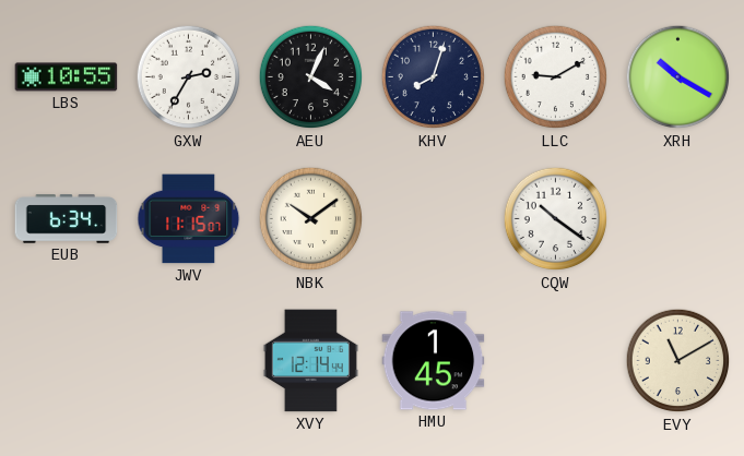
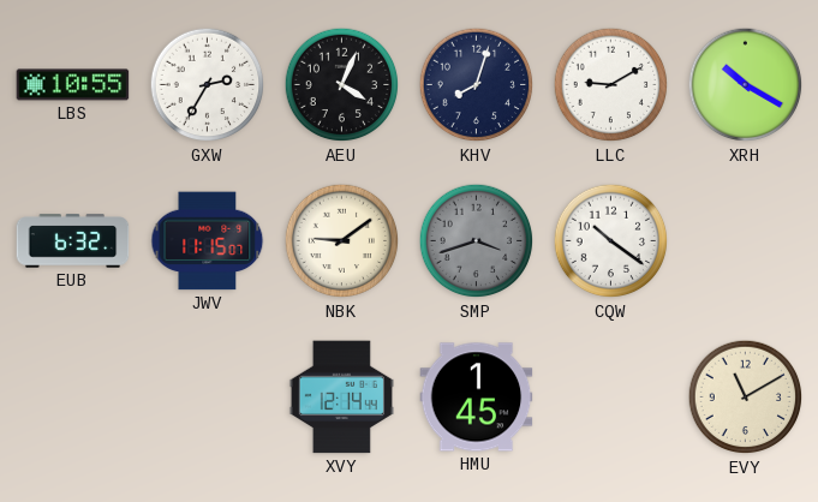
EUB: 6:34 -> 6:32 (73, 241)
NBK: 10:09 -> 9:09 (342, 241)
SMP: none -> 3:42 (477, 241)
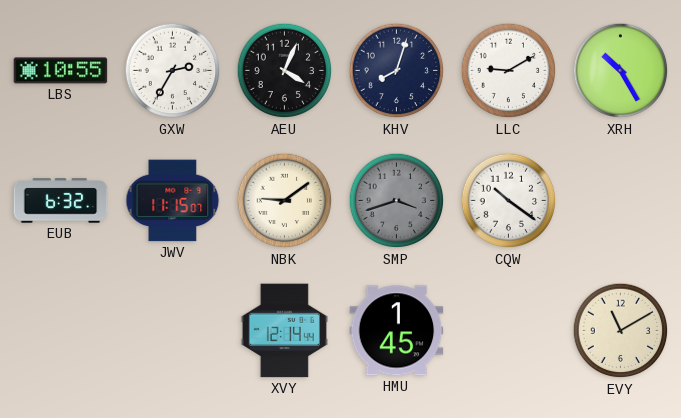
XRH: 10:20 -> 10:25 (621, 71)
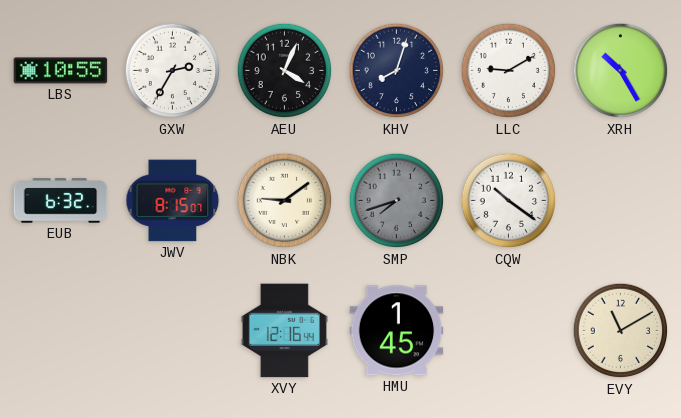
JWV: 11:15 -> 8:15 (173, 201)
SMP: 3:42 -> 7:42 (397, 201)
XVY: 12:14 -> 12:16 (284, 331)
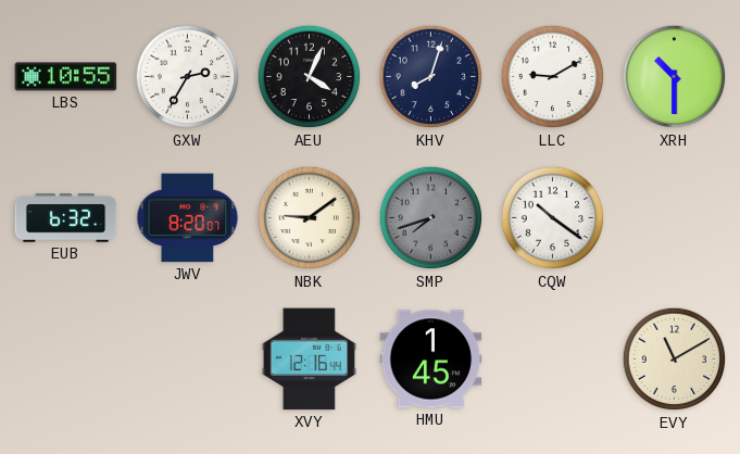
XRH: 10:25 -> 10:30 (675, 77)
JWV: 8:15 -> 8:20 (188, 218)
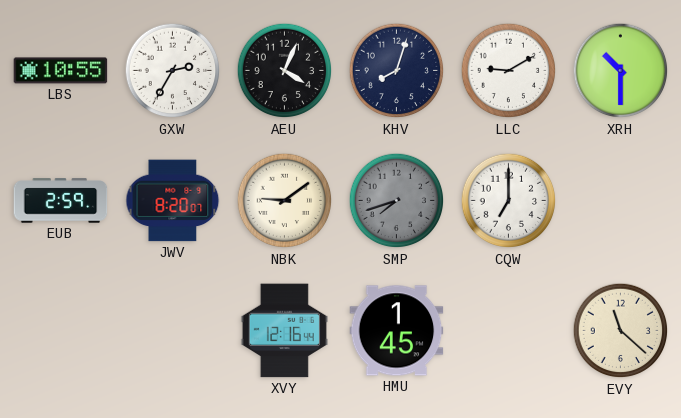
EUB: 6:32 -> 2:59 (61, 201)
CQW: 10:21 -> 7:00 (509, 201)
EVY: 11:10 -> 11:22 (621, 331)
